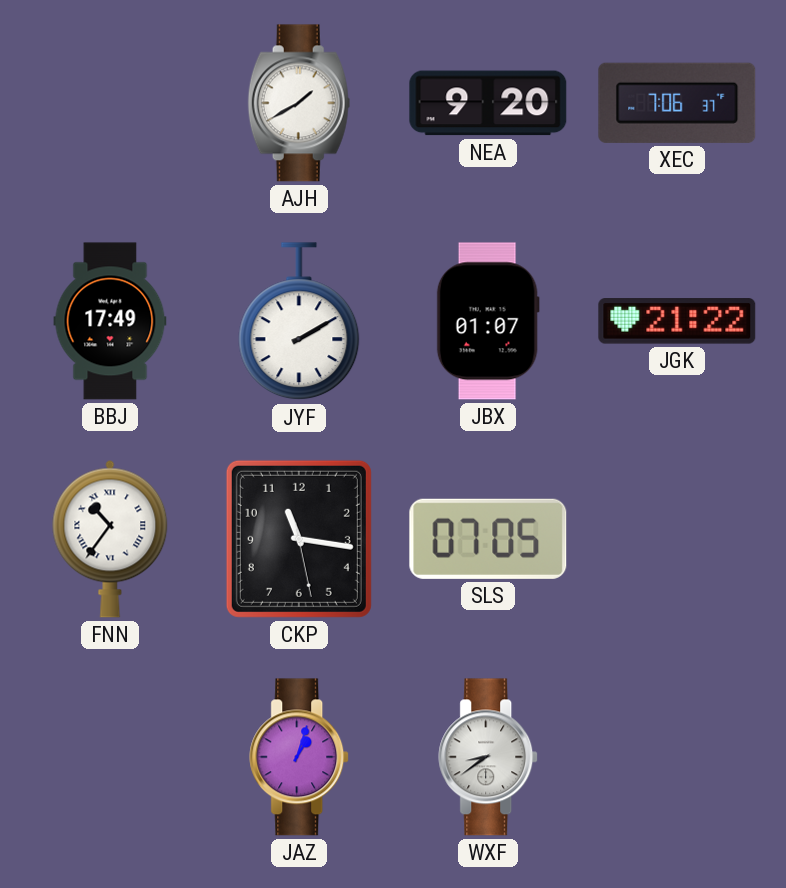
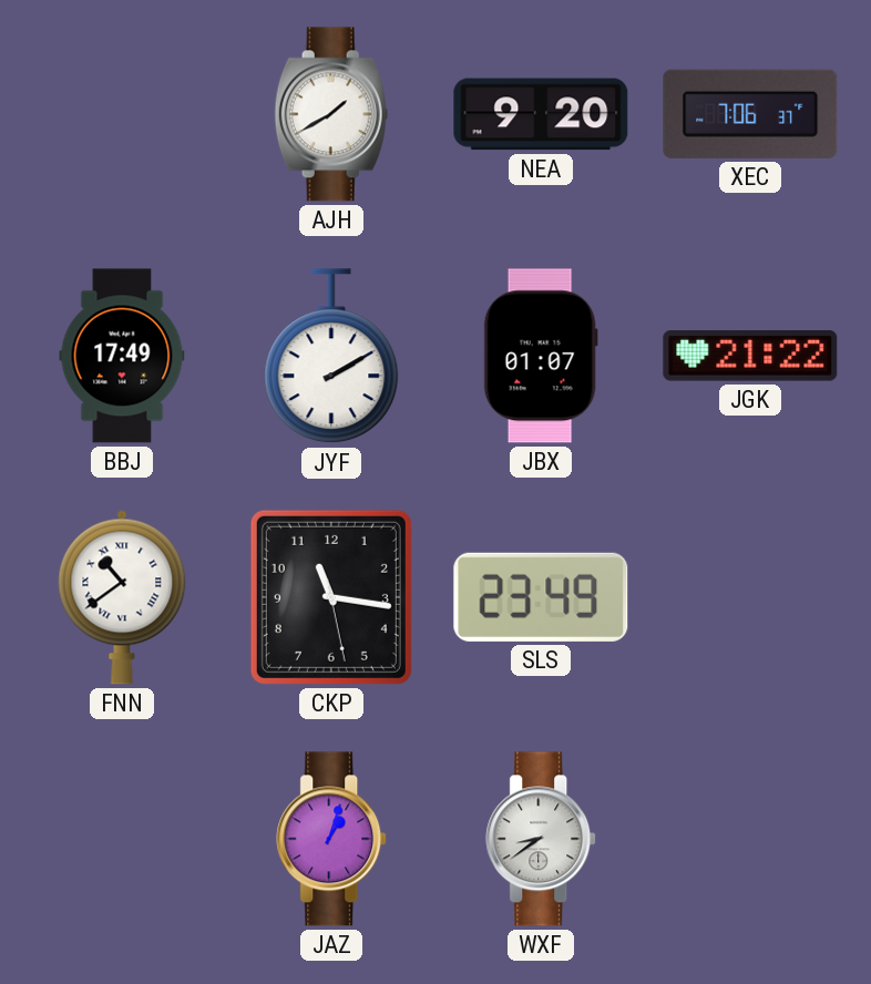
FNN: 10:36 -> 10:39 (122, 597)
SLS: 07:05 -> 23:49 (541, 597)
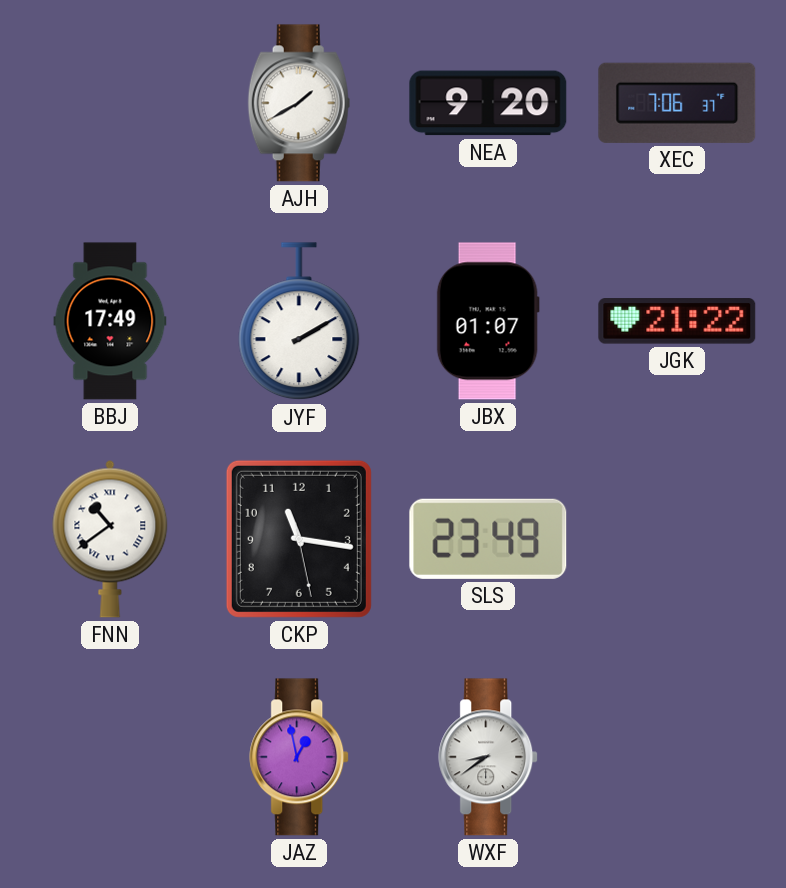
JAZ: 1:03 -> 12:58 (300, 757)
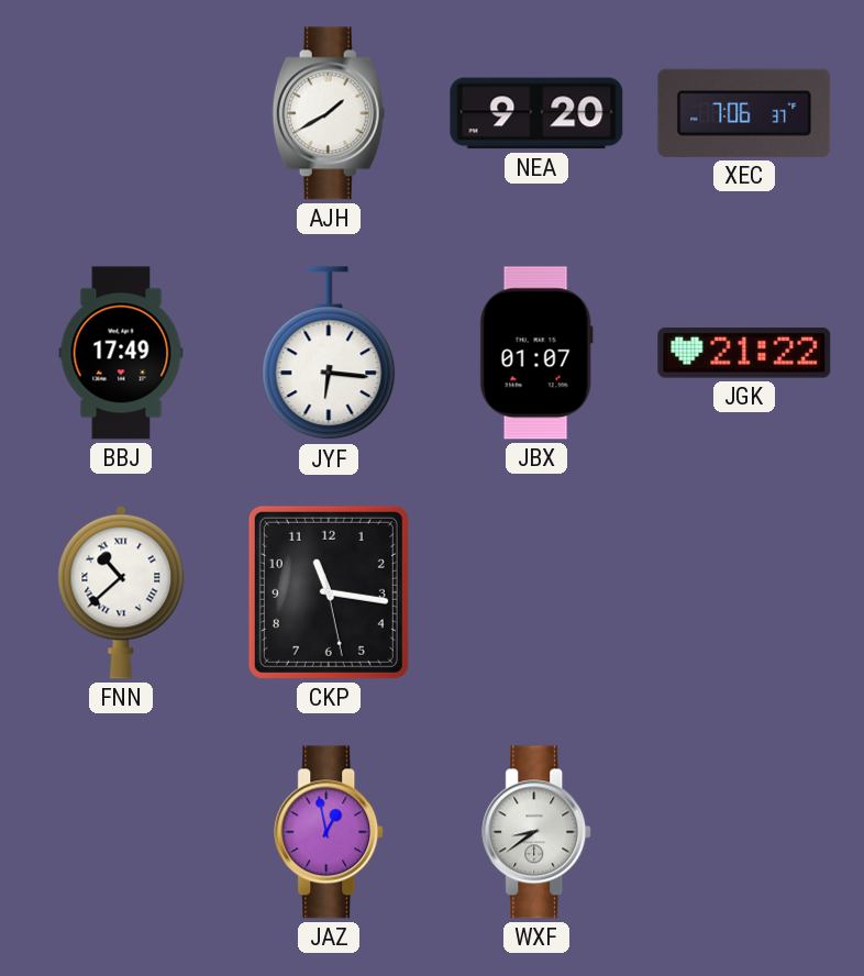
JYF: 2:10 -> 6:16 (329, 354)
FNN: 10:39 -> 10:38 (121, 592)
SLS: 23:49 -> none (488, 539)
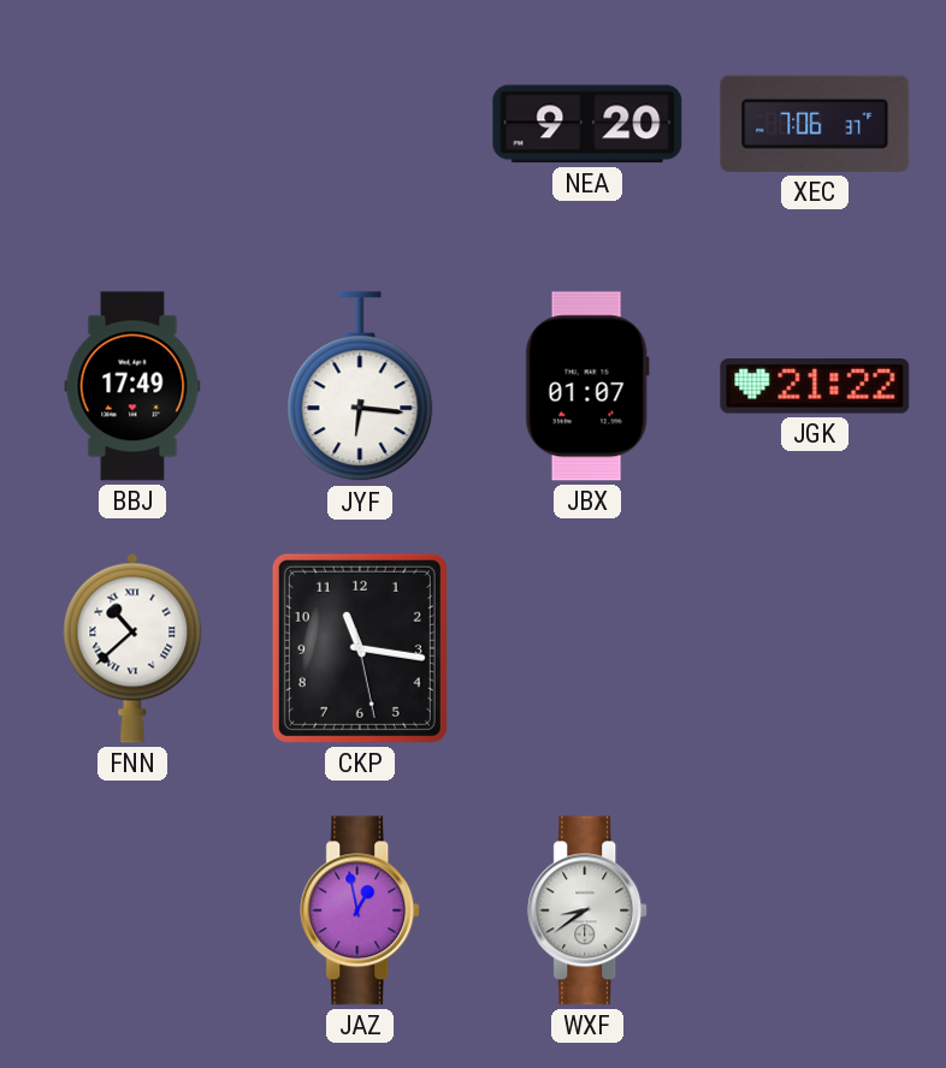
AJH: 1:40 -> none (329, 113)
